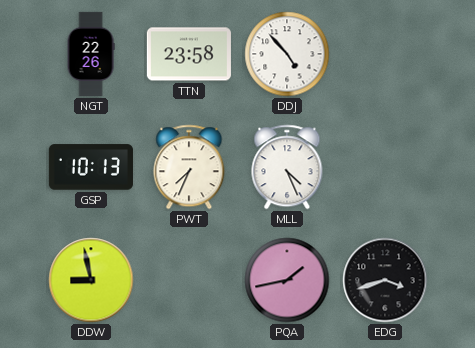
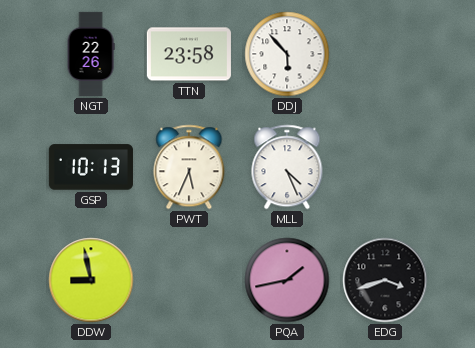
DDJ: 4:53 -> 5:53 (287, 54)
PWT: 7:34 -> 5:34 (189, 167)
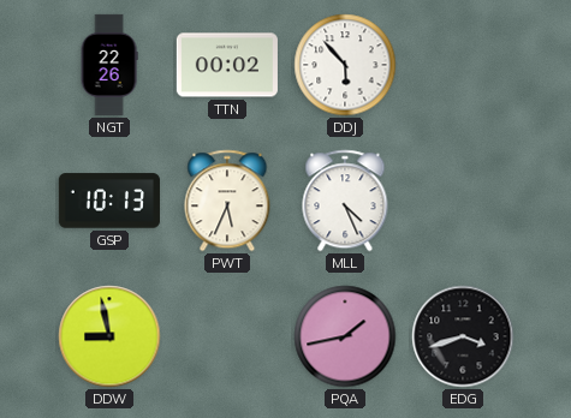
TTN: 23:58 -> 00:02 (227, 65)
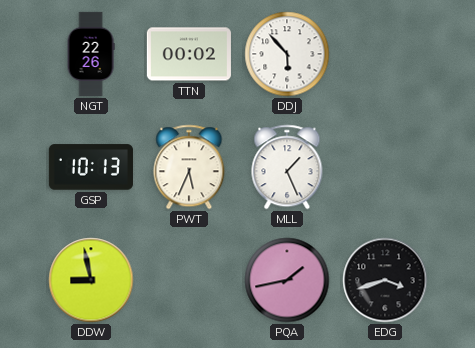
MLL: 4:26 -> 1:26 (287, 167)
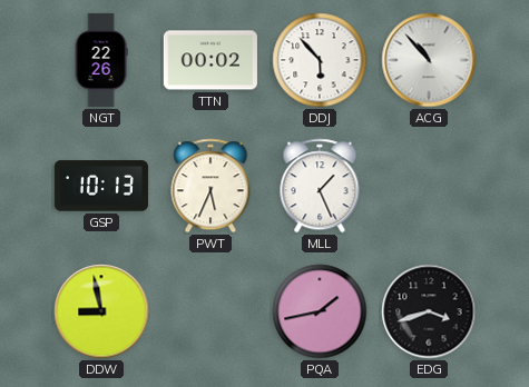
ACG: none -> 10:53 (429, 60)
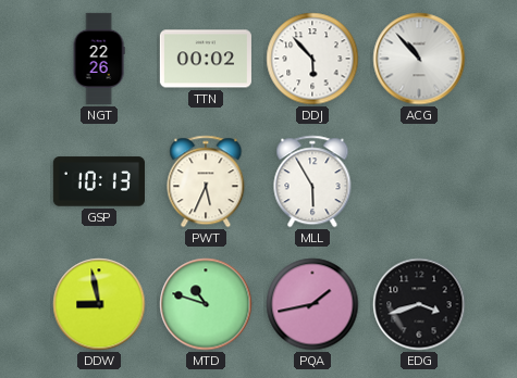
MLL: 1:26 -> 5:55 (312, 181)
MTD: none -> 10:48 (206, 304)
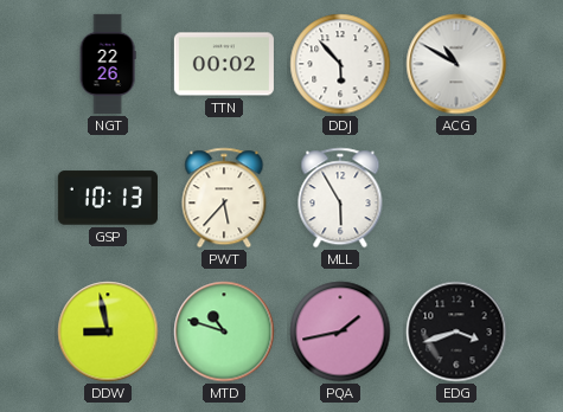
ACG: 10:53 -> 10:50 (456, 64)
PWT: 5:34 -> 5:37 (224, 198)
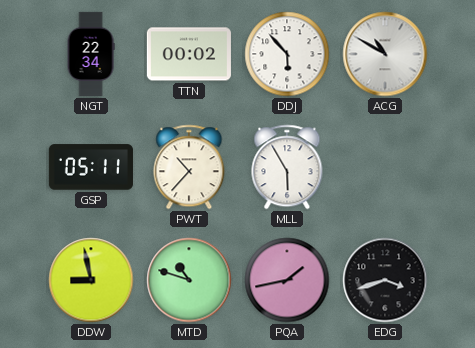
NGT: 22:26 -> 22:34 (91, 54)
GSP: 10:13 -> 05:11 (91, 167)
PWT: 5:37 -> 10:37 (189, 167)
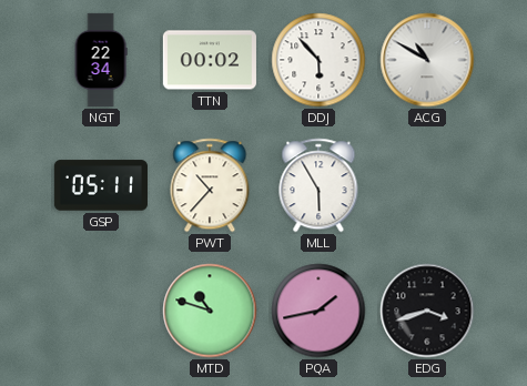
DDW: 8:58 -> none (91, 280)
